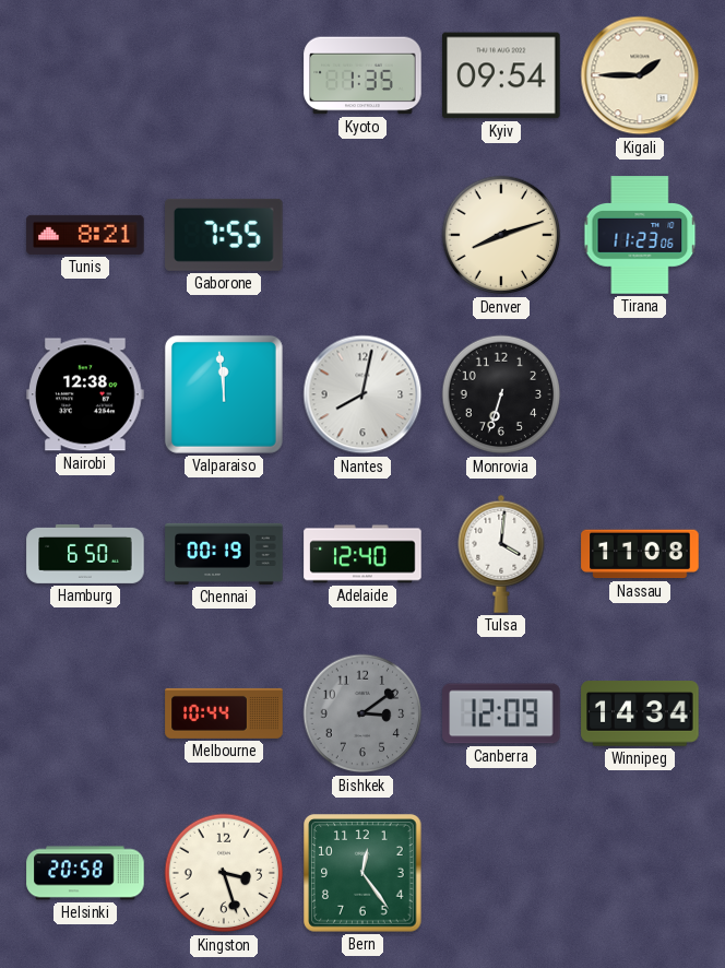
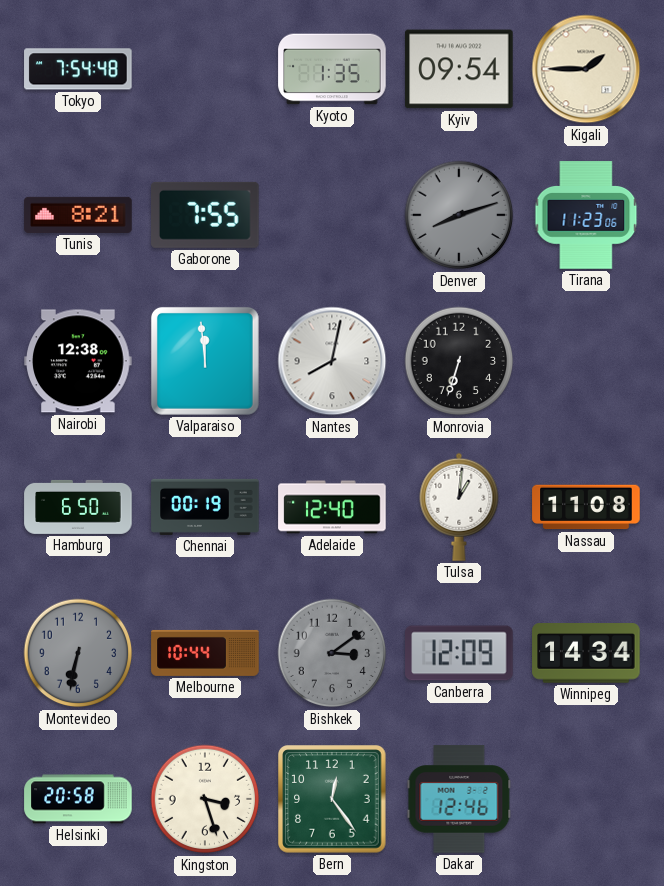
Tokyo: none -> 7:54 (78, 69)
Denver dial: cream -> grey (459, 215)
Tulsa: 4:01 -> 1:01 (459, 507)
Montevideo: none -> 6:32 (78, 653)
Dakar: none -> 12:46 (459, 799)
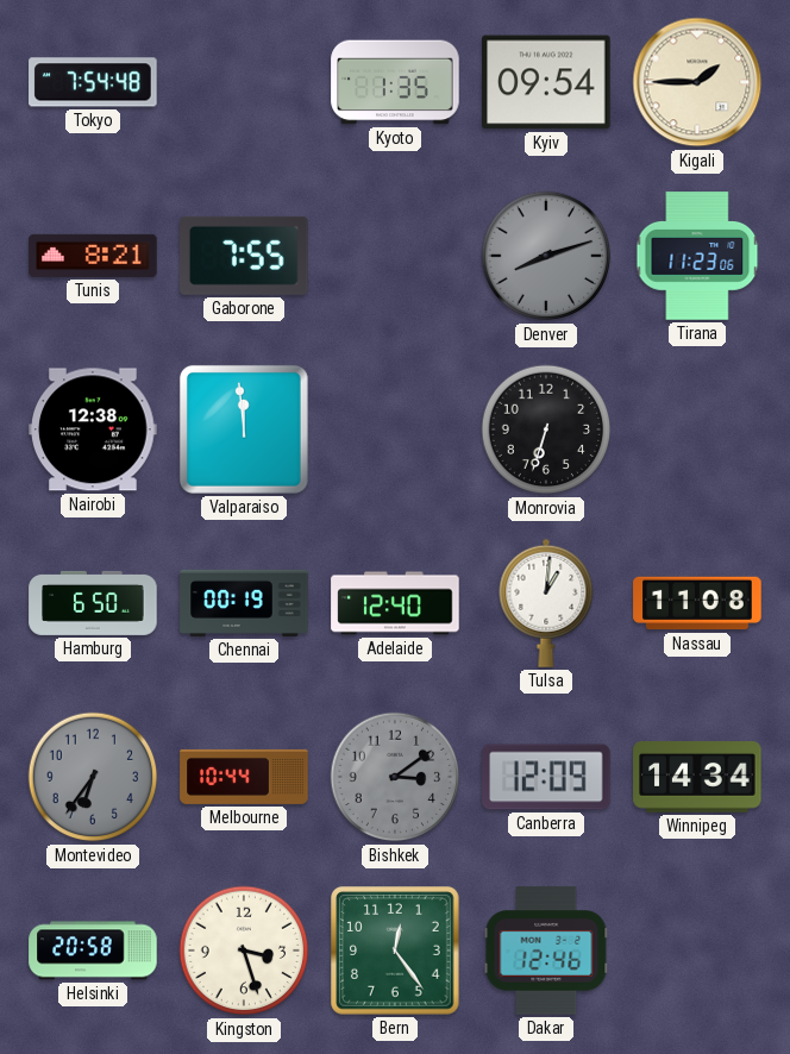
Nantes: 8:02 -> none (332, 361)
Montevideo: 6:32 -> 6:36 (93, 777)
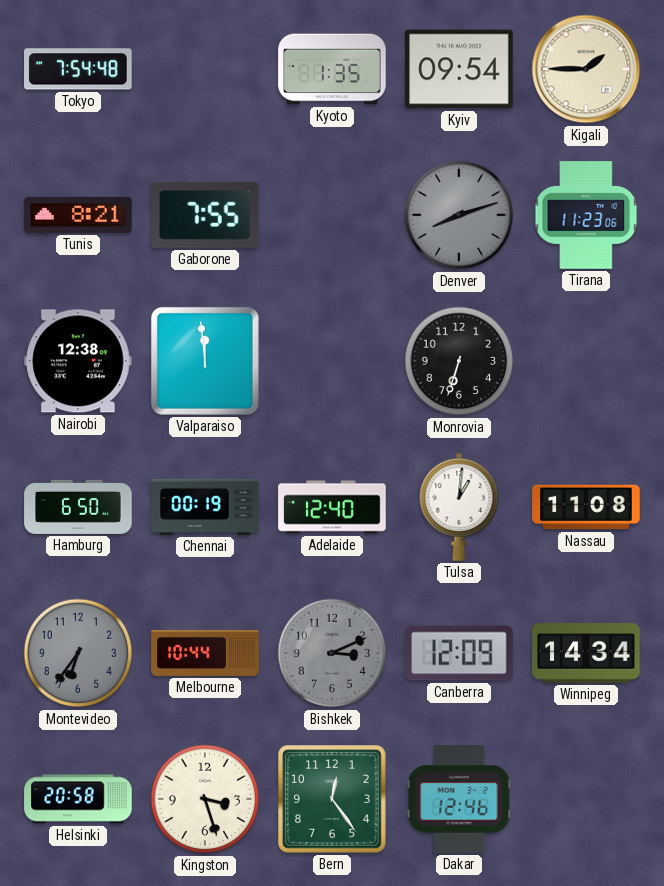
Bishkek: 3:09 -> 3:11 (332, 653)
